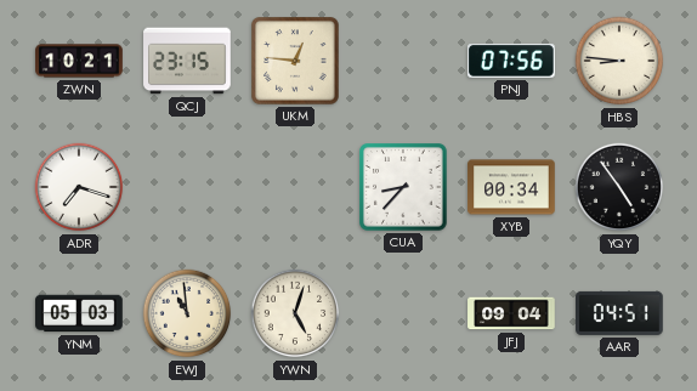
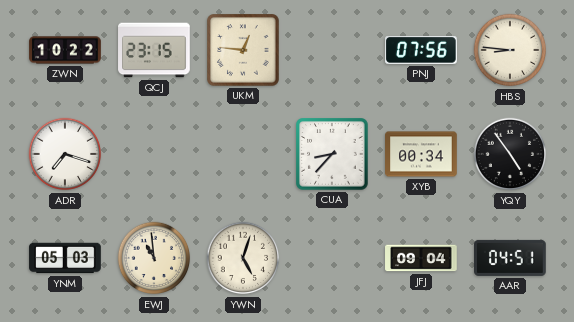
ZWN: 10:21 -> 10:22 (65, 50)
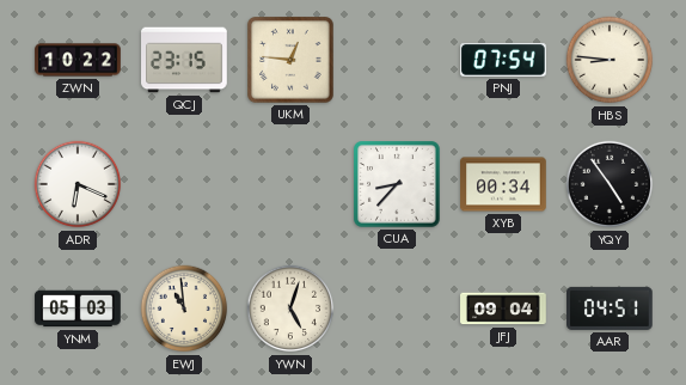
PNJ: 07:56 -> 07:54 (504, 60)
ADR: 7:18 -> 6:19 (78, 184)
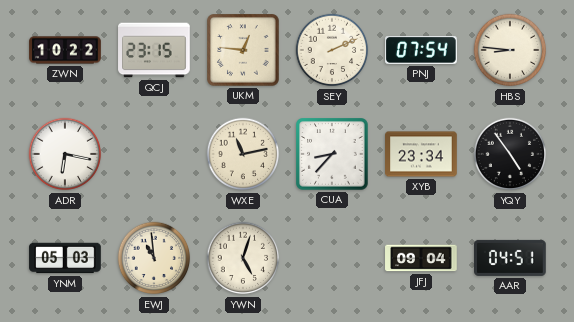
SEY: none -> 2:11 (332, 50)
ADR: 6:19 -> 6:17 (65, 154)
WXE: none -> 11:13 (243, 154)
XYB: 00:34 -> 23:34 (421, 154)
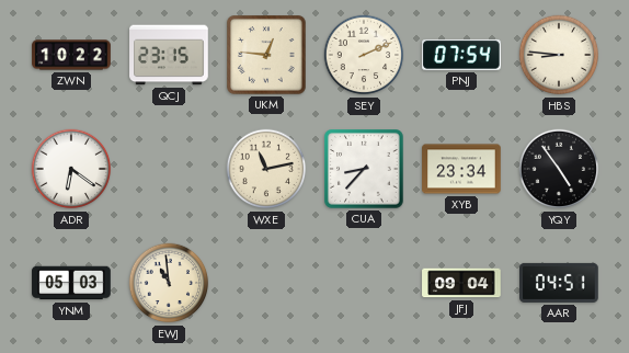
ADR: 6:17 -> 6:21 (71, 169)
YWN: 5:03 -> none (243, 258)
